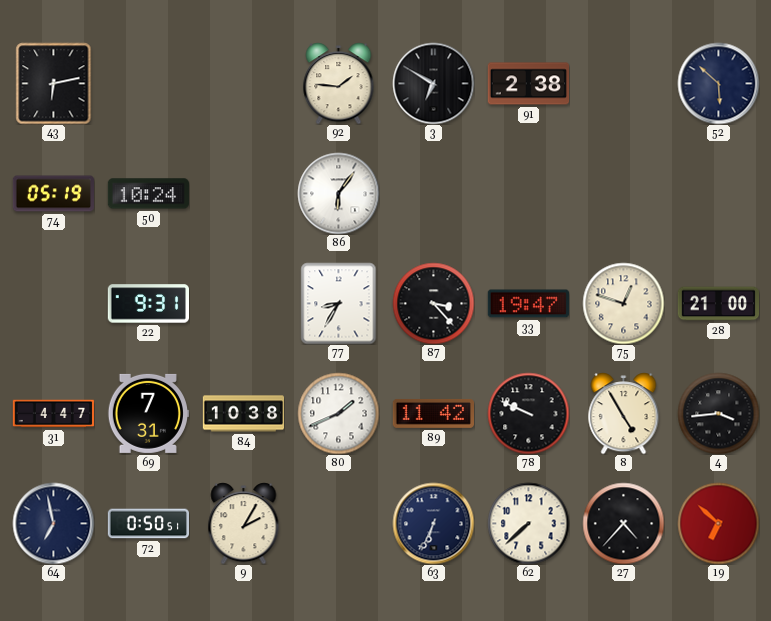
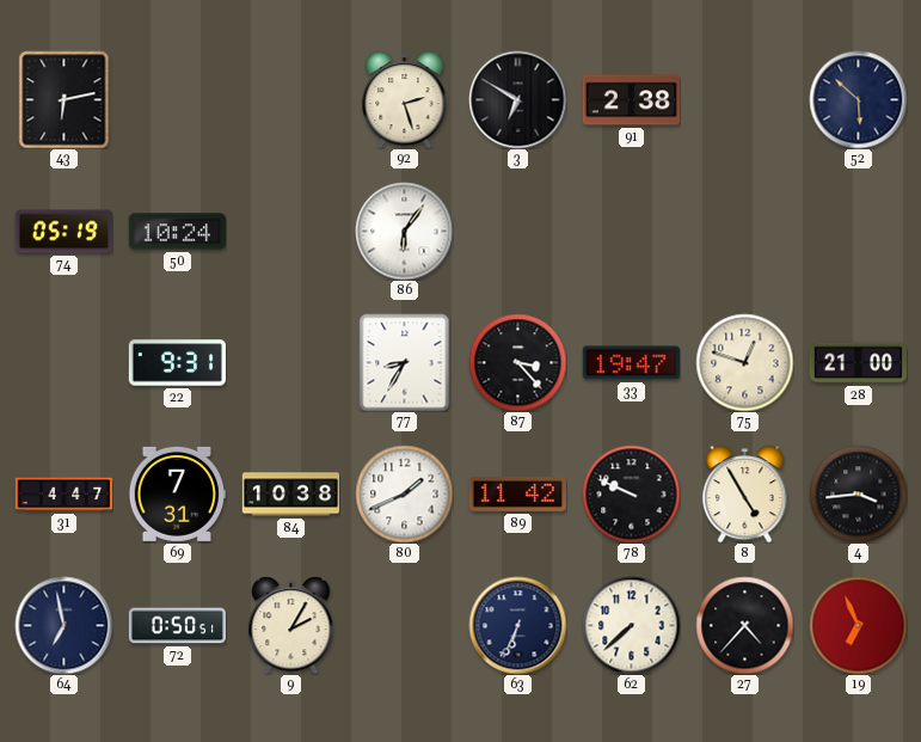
92: 1:46 -> 2:27 (405, 99)
19: 6:52 -> 6:56 (858, 625)
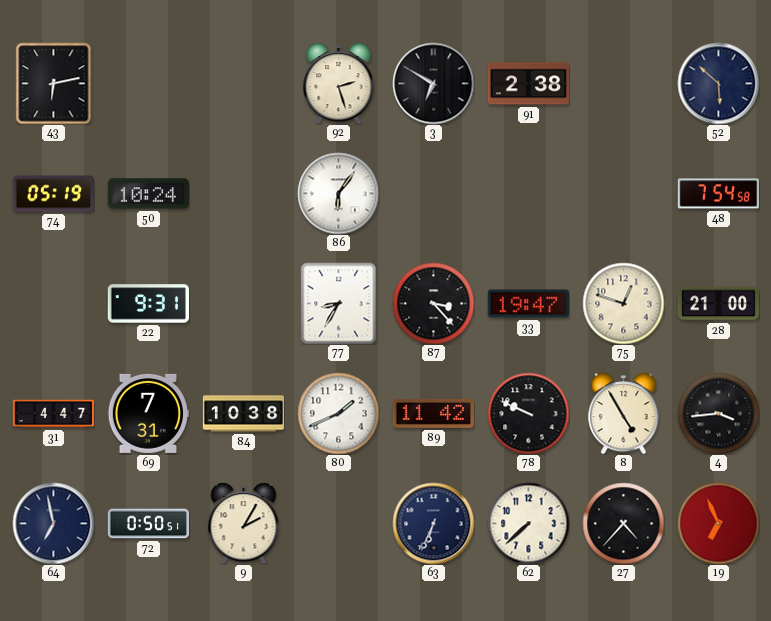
48: none -> 7:54 (718, 194)
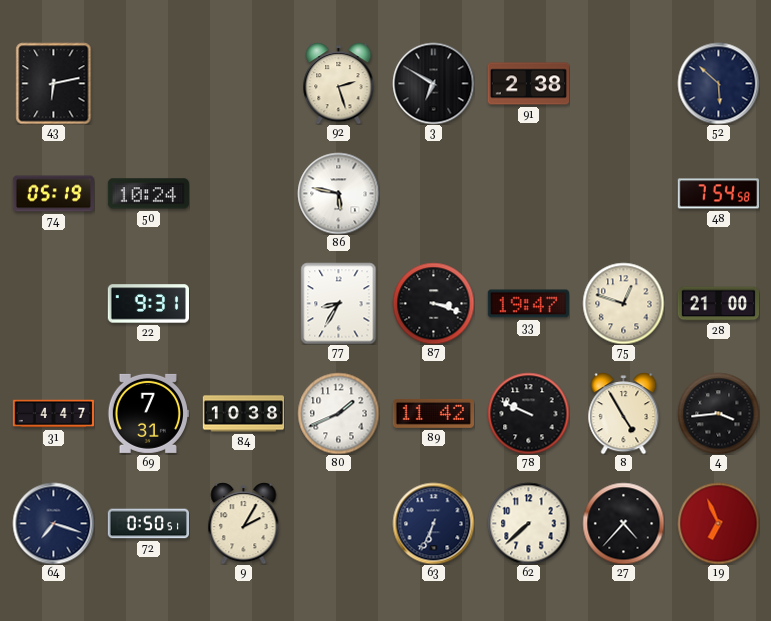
86: 6:06 -> 5:47 (338, 193)
87: 3:23 -> 3:18 (433, 303)
64: 6:58 -> 7:18 (53, 523)
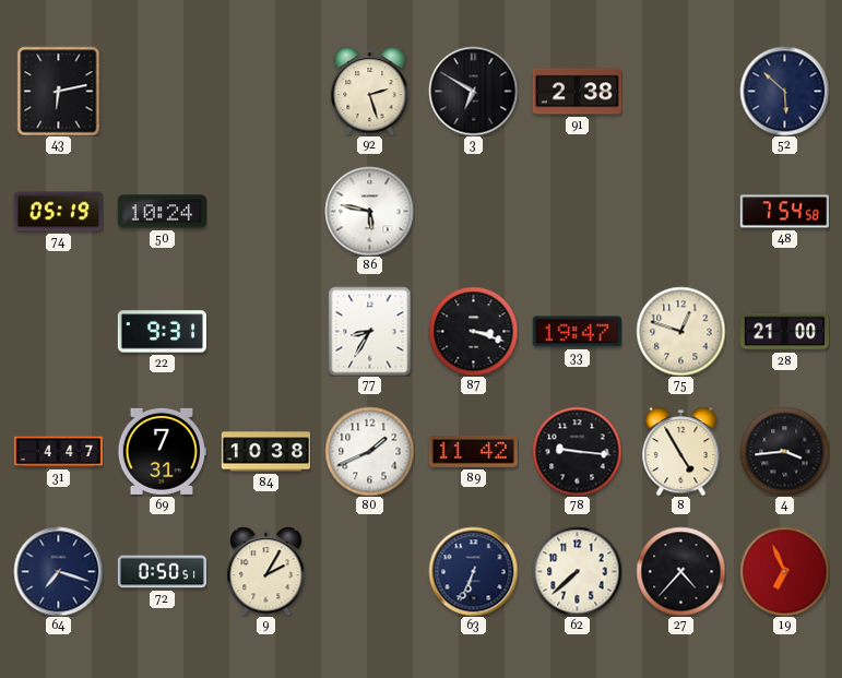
78: 9:49 -> 9:16 (577, 451)
